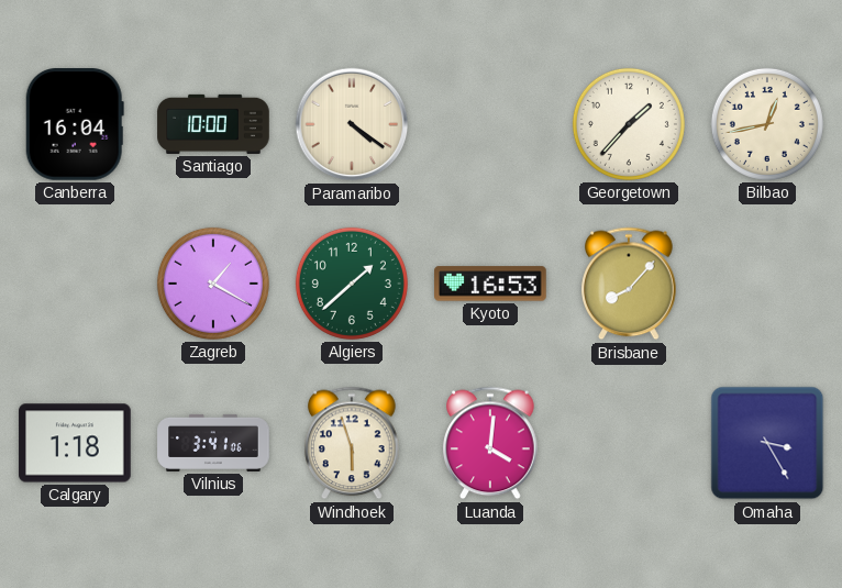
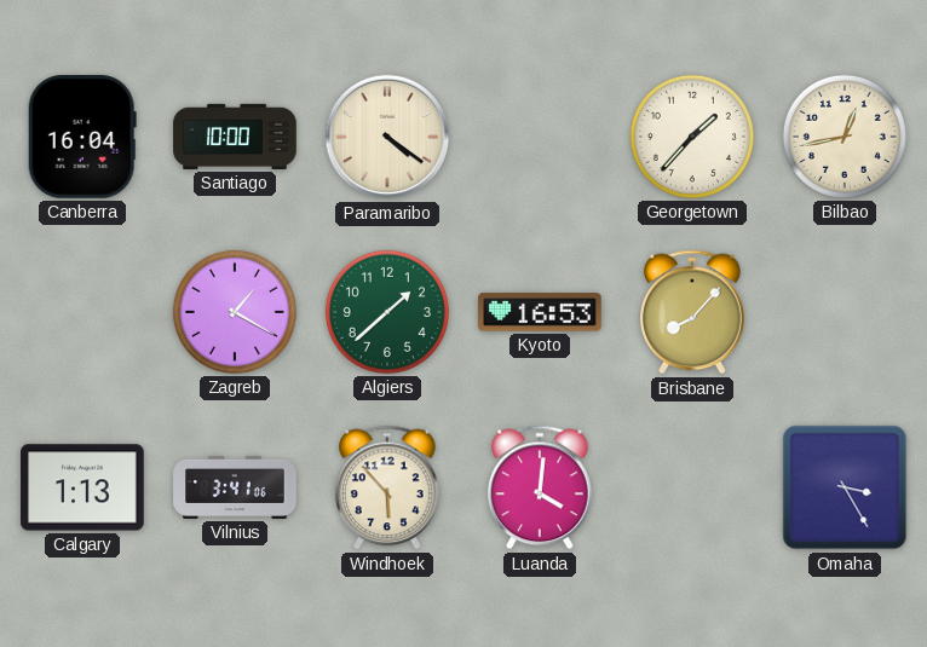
Calgary: 1:18 -> 1:13 (82, 487)
Windhoek: 5:57 -> 5:53 (387, 487)
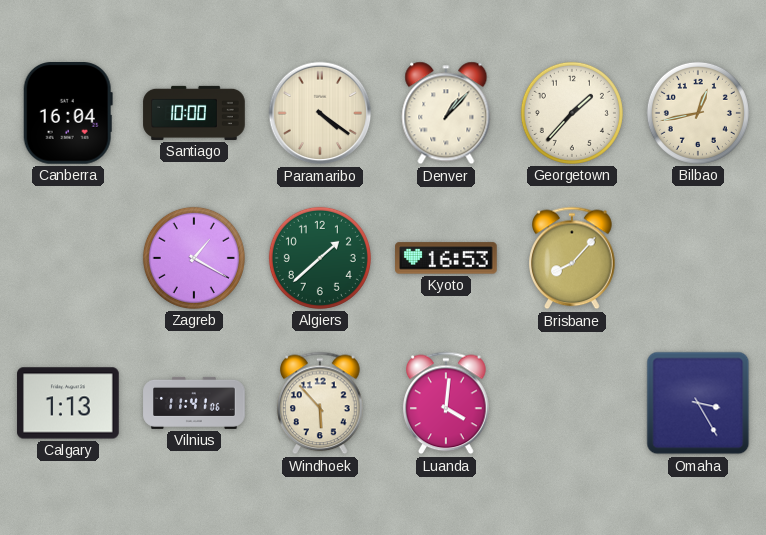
Denver: none -> 1:07 (446, 113)
Vilnius: 3:41 -> 11:41 (194, 403)
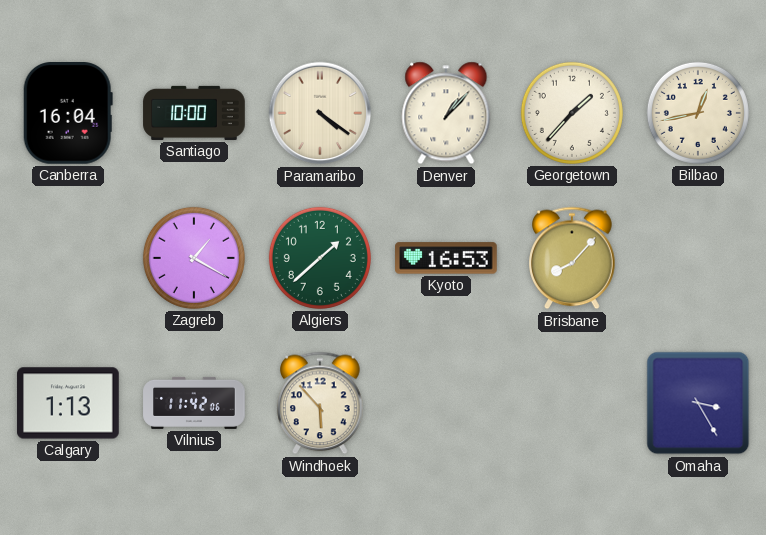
Vilnius: 11:41 -> 11:42 (194, 403)
Luanda: 4:01 -> none (446, 403)
